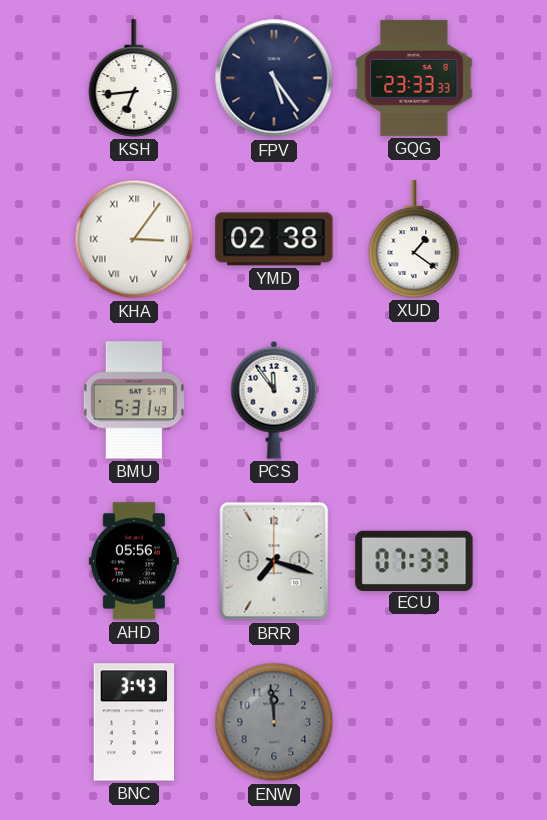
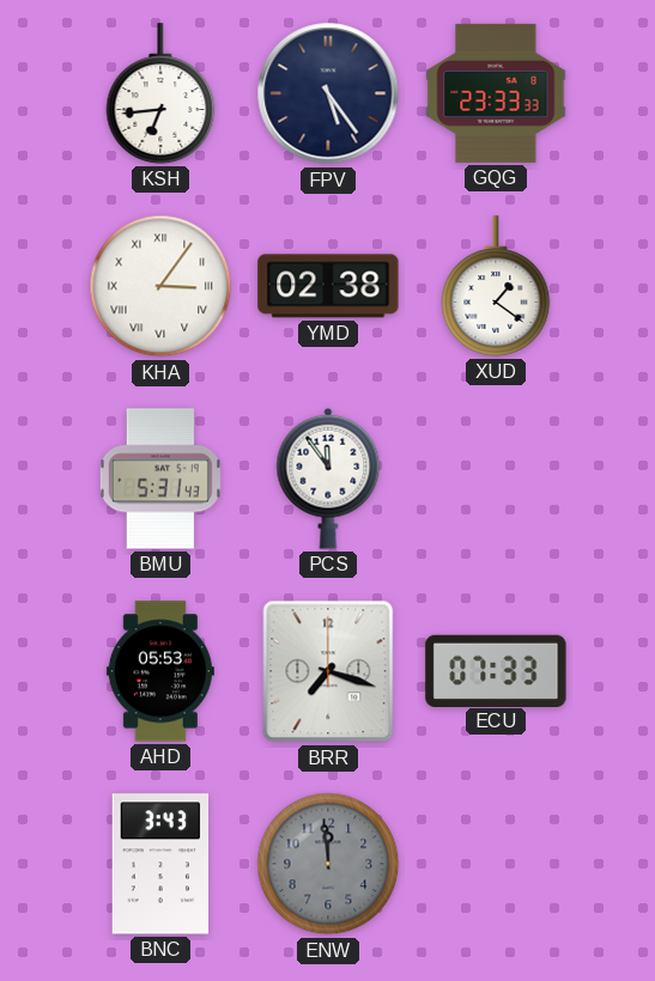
AHD: 05:56 -> 05:53 (160, 671)
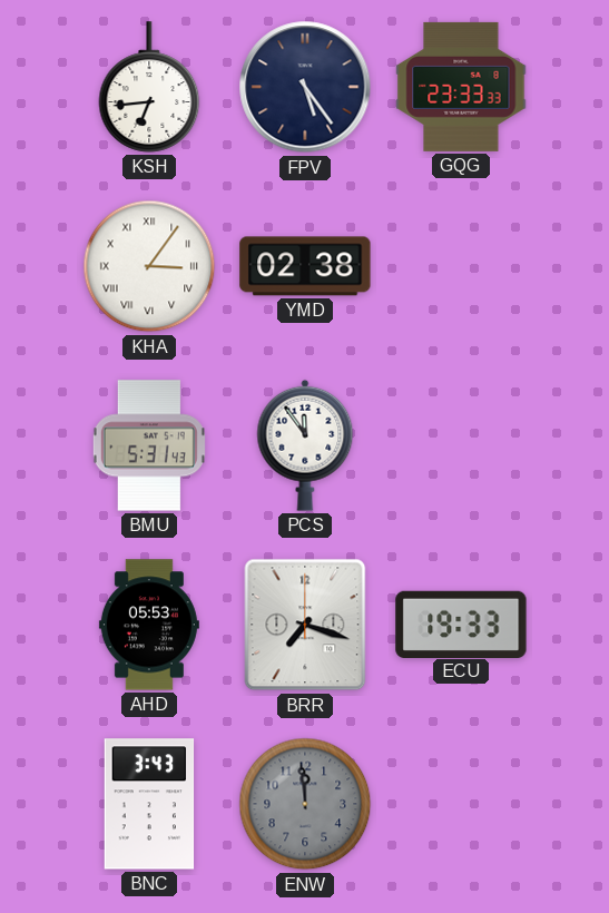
XUD: 1:21 -> none (496, 286)
ECU: 07:33 -> 19:33 (461, 624)
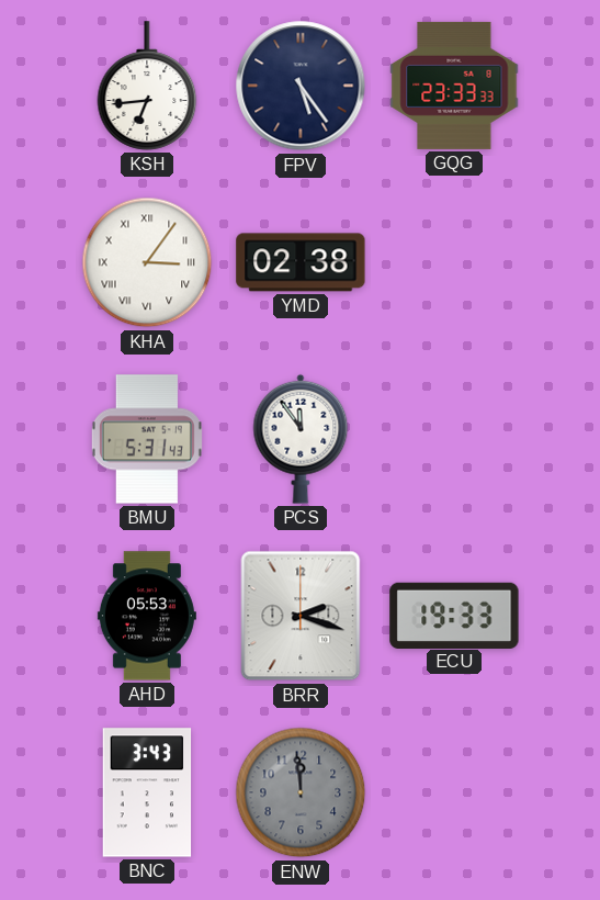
BRR: 7:18 -> 2:18 (301, 616)
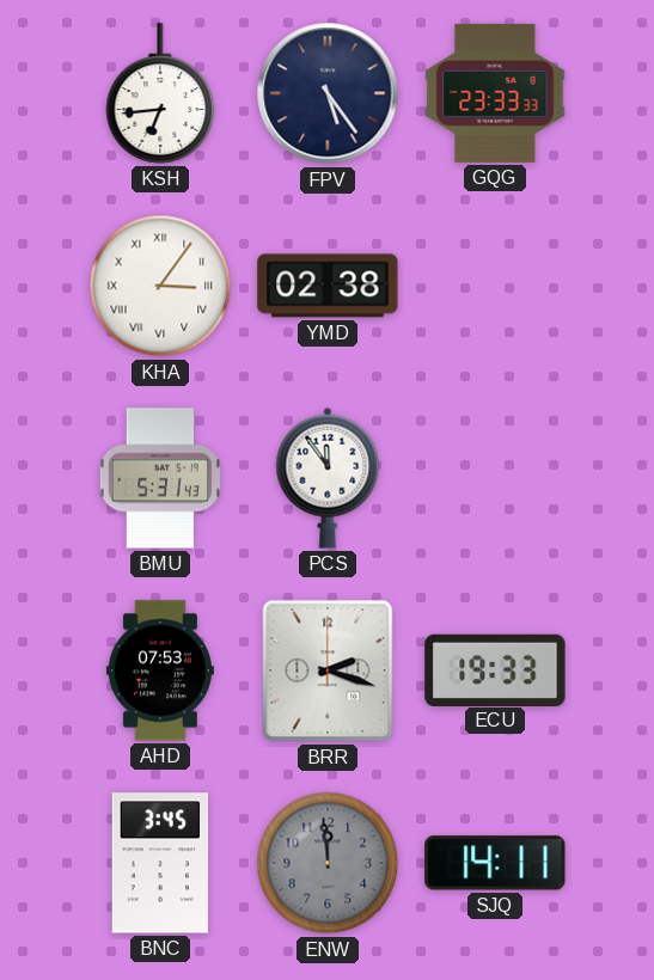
AHD: 05:53 -> 07:53 (160, 670)
BNC: 3:43 -> 3:45 (160, 863)
SJQ: none -> 14:11 (495, 863)
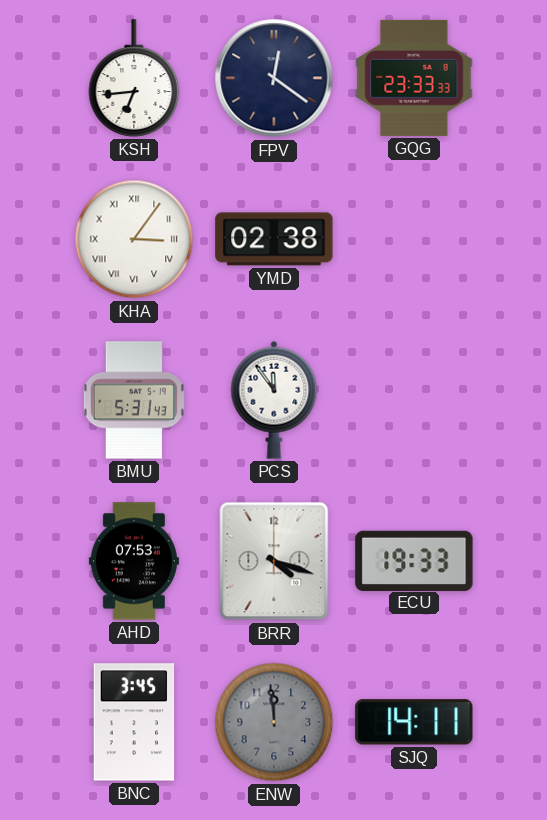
FPV: 5:24 -> 12:21 (274, 78)
BRR: 2:18 -> 4:18 (274, 561)
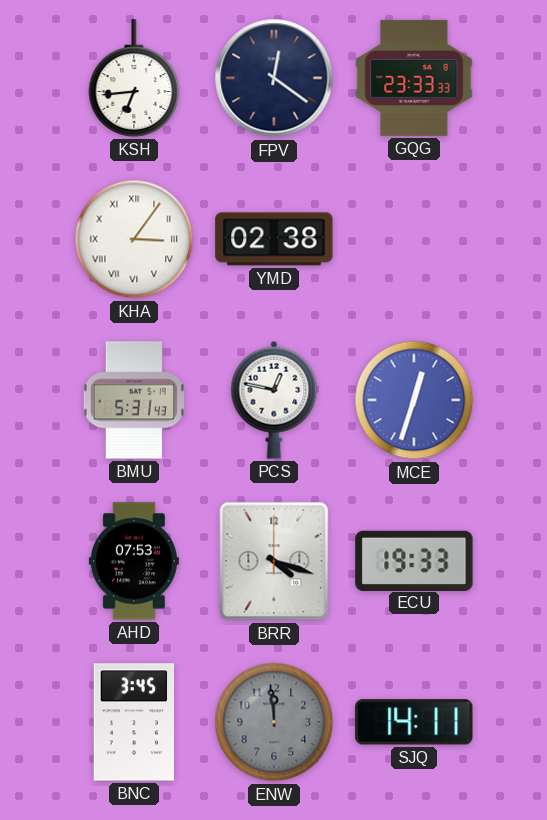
PCS: 11:54 -> 12:47 (274, 400)
MCE: none -> 12:33 (414, 400)
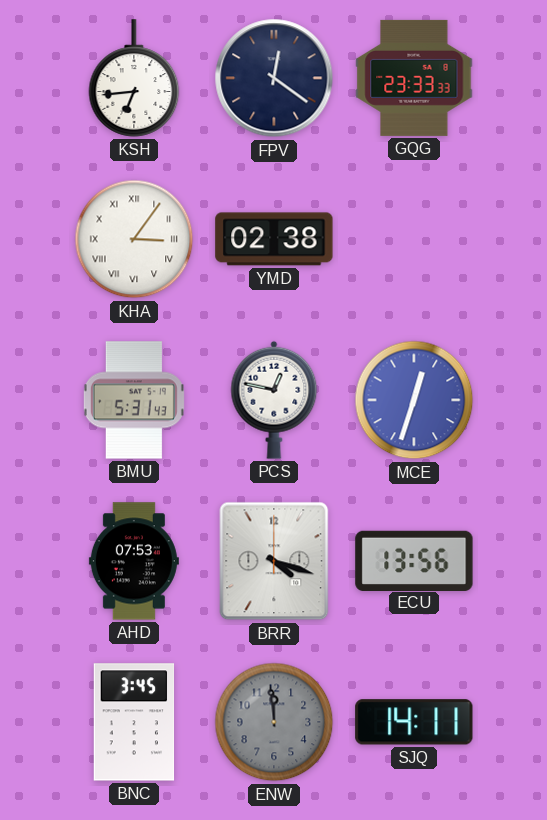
ECU: 19:33 -> 13:56 (414, 560)
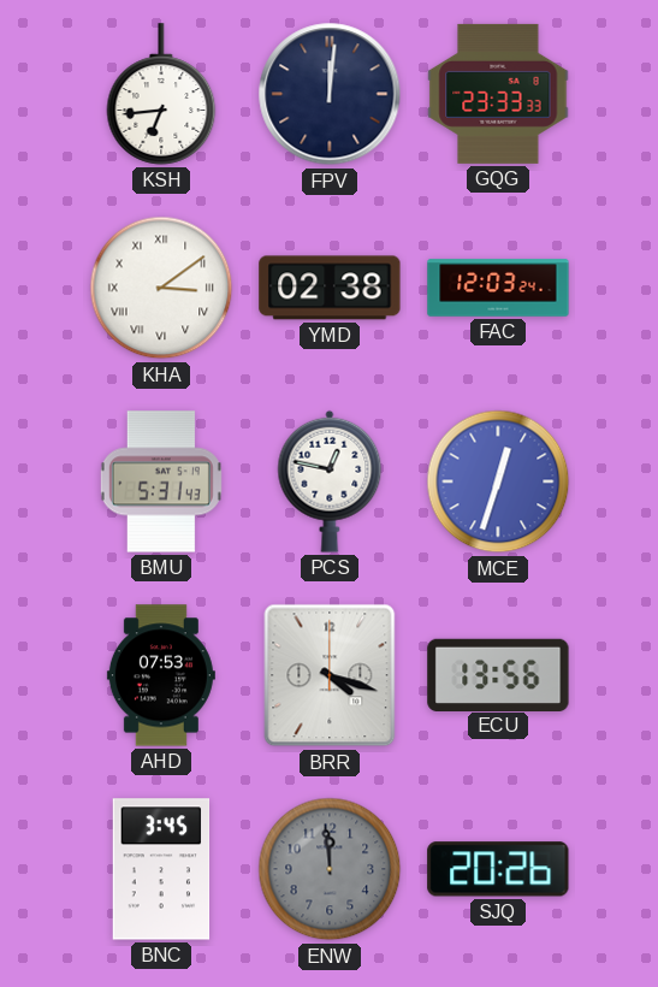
FPV: 12:21 -> 12:01 (330, 94)
KHA: 3:06 -> 3:09 (161, 288)
FAC: none -> 12:03 (498, 288)
SJQ: 14:11 -> 20:26 (498, 869)
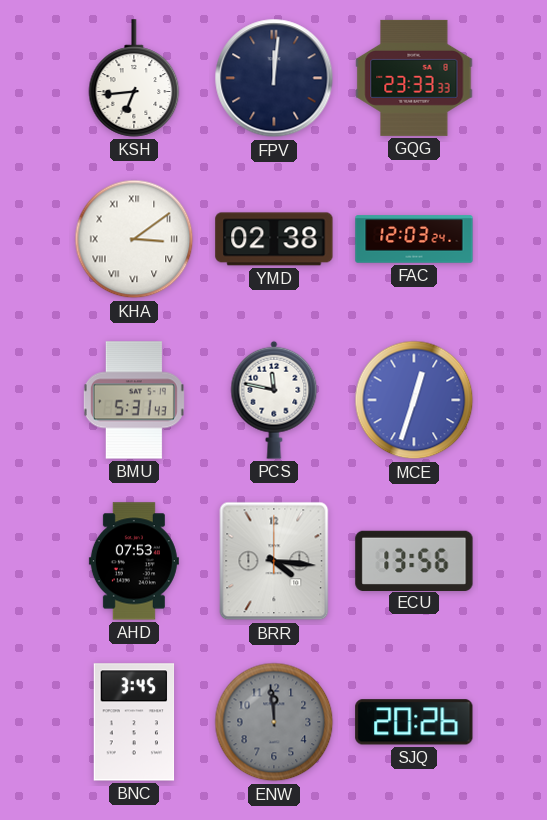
PCS: 12:47 -> 11:47 (274, 400)
BRR: 4:18 -> 4:16 (274, 561)
